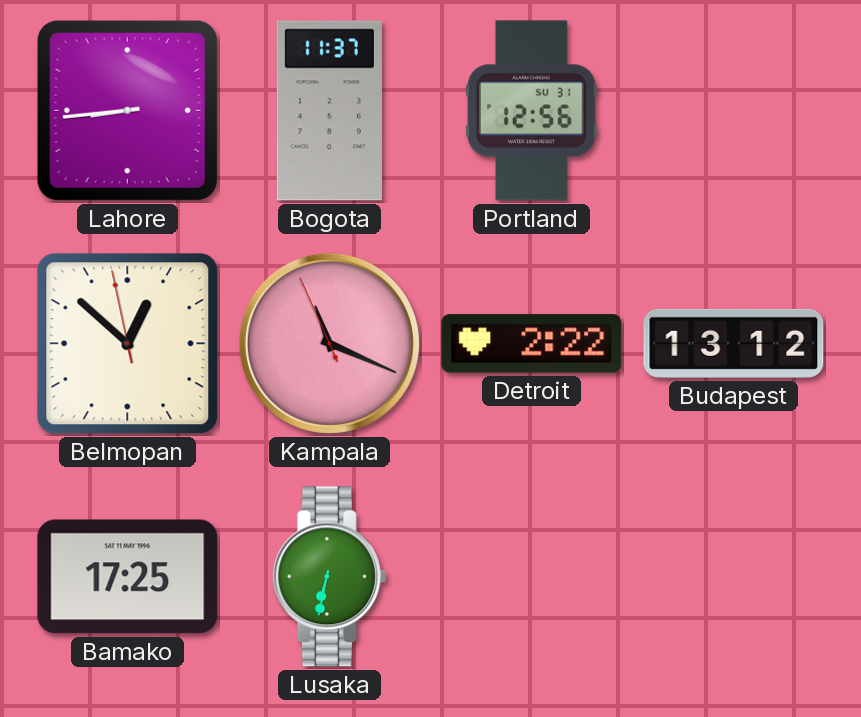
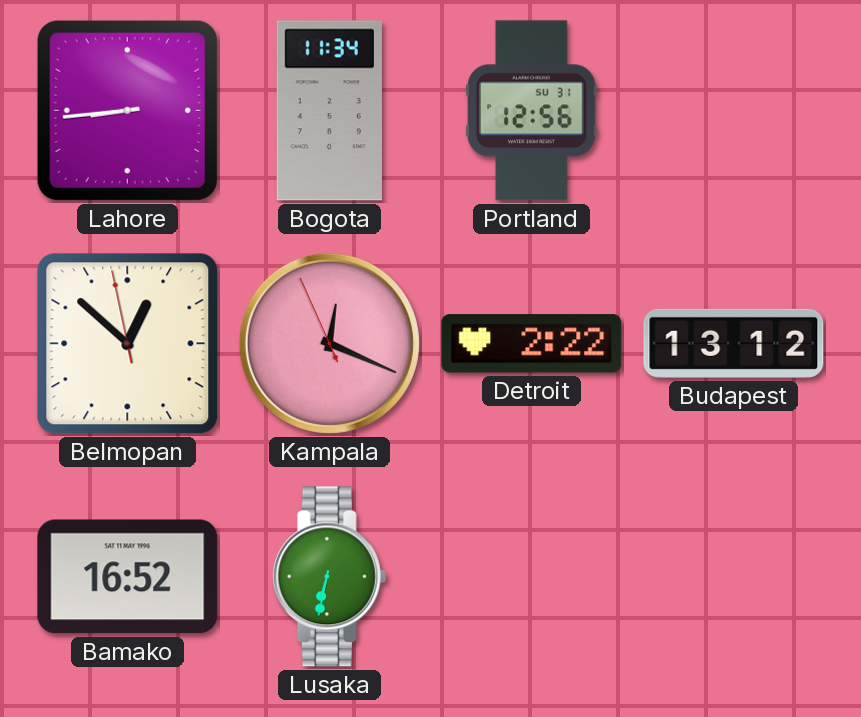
Bogota: 11:37 -> 11:34 (329, 111)
Kampala: 11:18 -> 12:18 (329, 343)
Bamako: 17:25 -> 16:52 (128, 577)
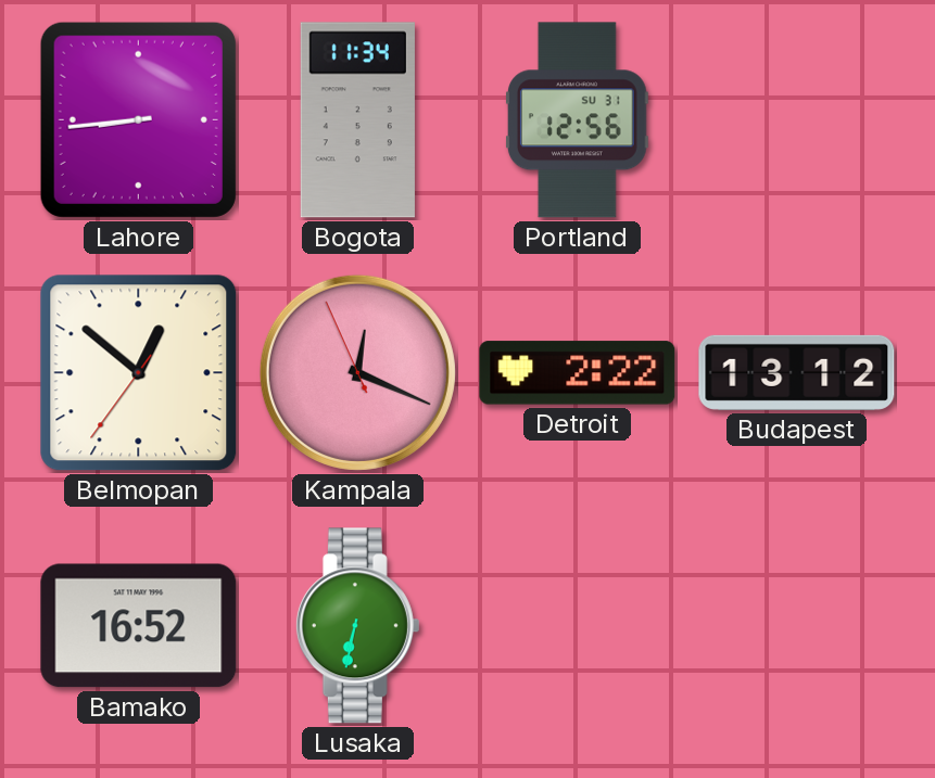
Belmopan: 12:51:58 -> 12:51:36 (139, 373)
